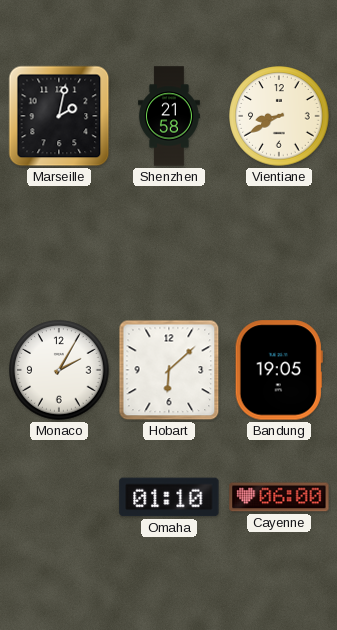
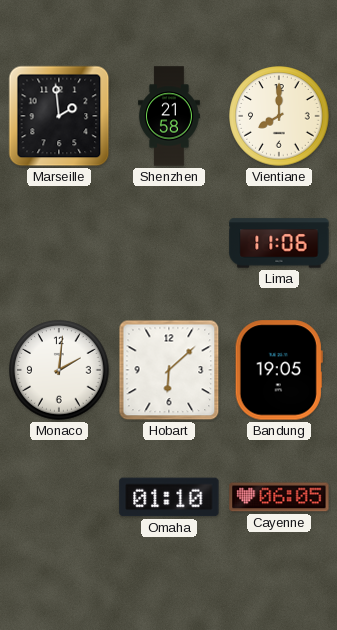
Marseille: 2:02 -> 1:59 (59, 116)
Vientiane: 8:40 -> 8:00 (279, 116)
Lima: none -> 11:06 (279, 243)
Monaco: 2:05 -> 2:01 (59, 370)
Cayenne: 06:00 -> 06:05 (279, 497)
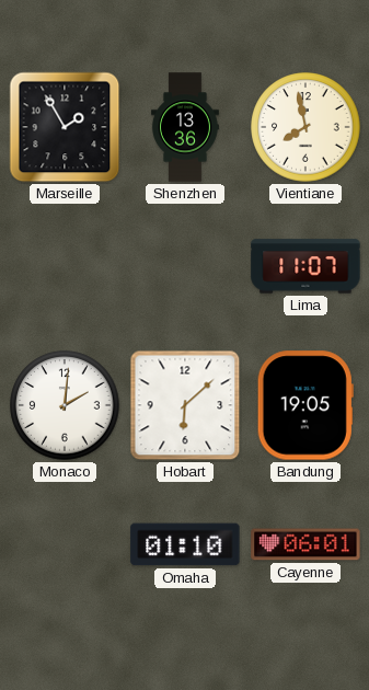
Marseille: 1:59 -> 1:55 (65, 127)
Shenzhen: 21:58 -> 13:36 (185, 127)
Vientiane: 8:00 -> 7:58 (305, 127)
Lima: 11:06 -> 11:07 (305, 266)
Cayenne: 06:05 -> 06:01 (305, 544)
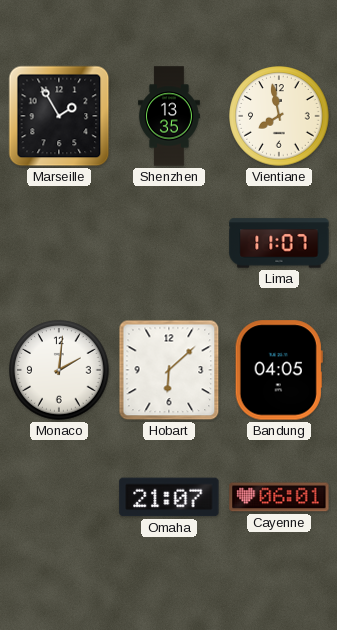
Shenzhen: 13:36 -> 13:35 (169, 116)
Bandung: 19:05 -> 04:05 (279, 370)
Omaha: 01:10 -> 21:07 (169, 497)
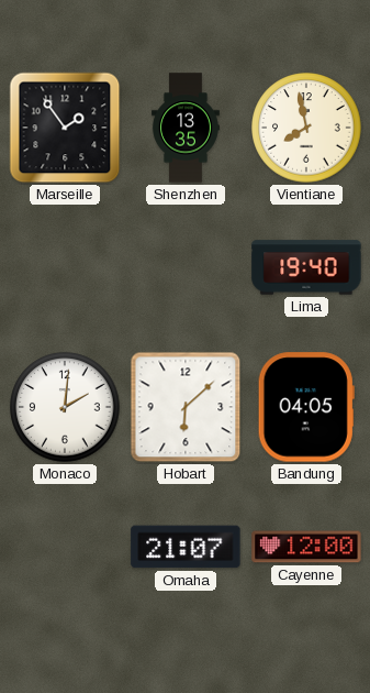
Marseille: 1:55 -> 1:54 (65, 128)
Lima: 11:07 -> 19:40 (306, 267)
Cayenne: 06:01 -> 12:00 (306, 547)
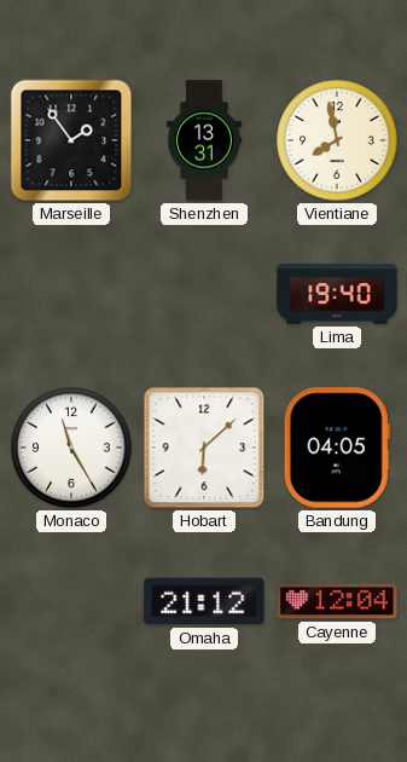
Shenzhen: 13:35 -> 13:31 (204, 140)
Monaco: 2:01 -> 11:25 (71, 448)
Omaha: 21:07 -> 21:12 (204, 601)
Cayenne: 12:00 -> 12:04 (337, 601)
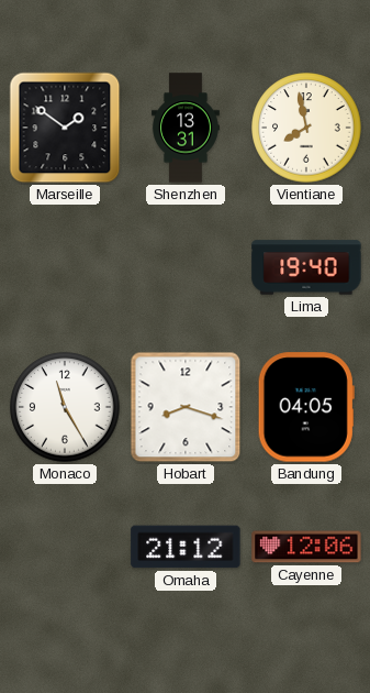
Marseille: 1:54 -> 1:51 (65, 128)
Hobart: 6:08 -> 8:18 (186, 407)
Cayenne: 12:04 -> 12:06 (306, 547)
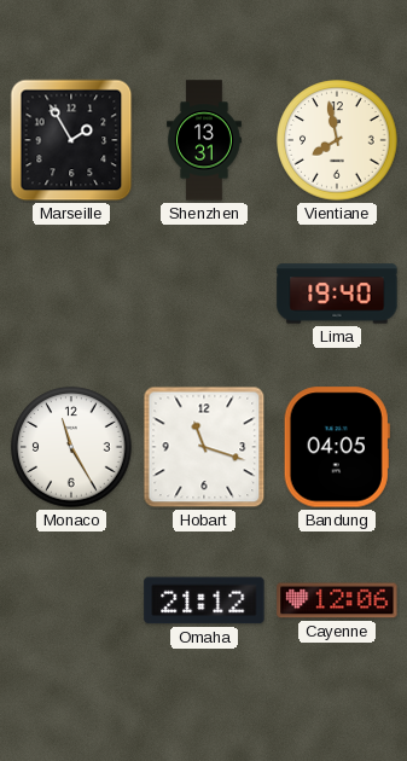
Marseille: 1:51 -> 1:55 (71, 140)
Hobart: 8:18 -> 11:18 (204, 447)
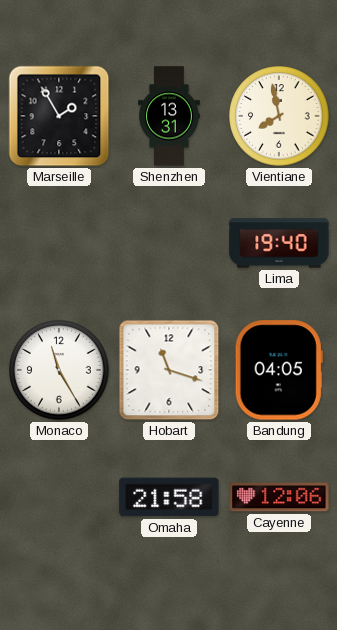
Omaha: 21:12 -> 21:58 (169, 497)
